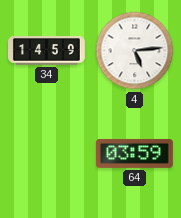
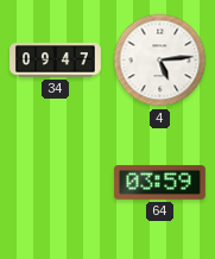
34: 14:59 -> 09:47 (56, 61)
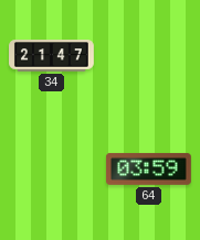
34: 09:47 -> 21:47 (52, 56)
4: 5:14 -> none (160, 61)
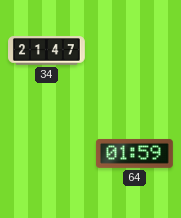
64: 03:59 -> 01:59 (134, 153)
